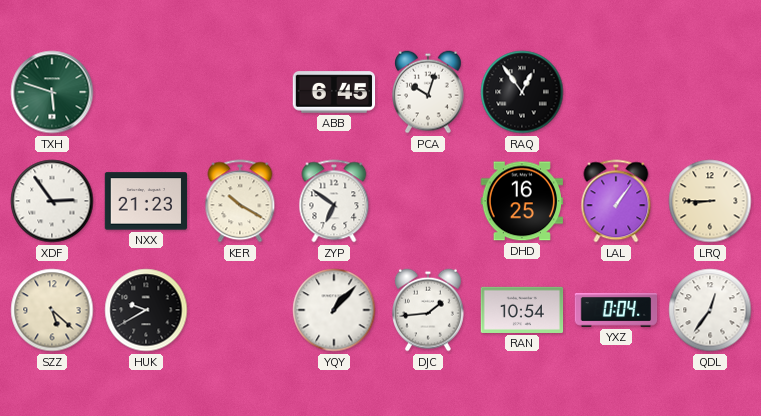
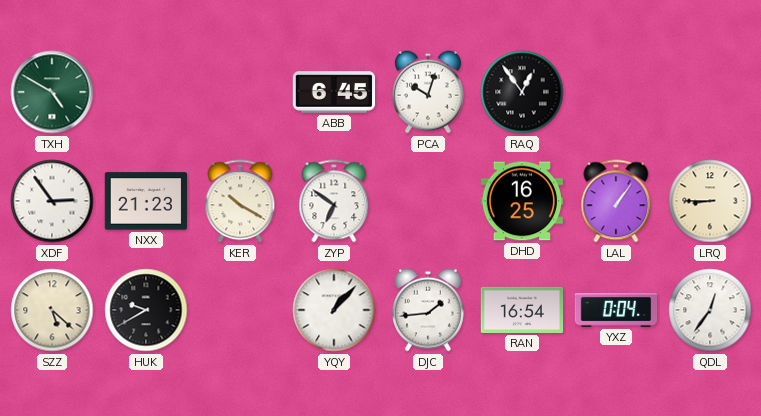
TXH: 5:48 -> 4:50 (52, 92)
RAN: 10:54 -> 16:54 (522, 310)
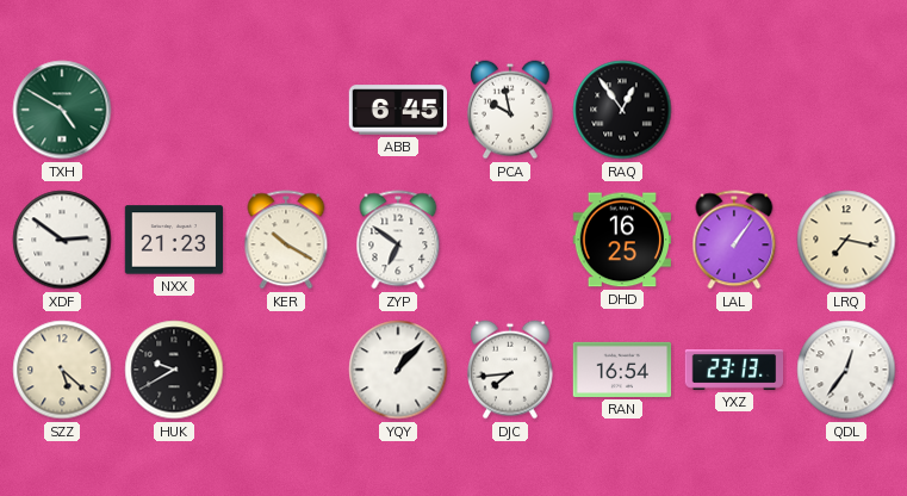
PCA: 10:03 -> 9:58 (511, 110)
XDF: 2:54 -> 2:51 (62, 240)
LRQ: 8:45 -> 7:17 (846, 240)
DJC: 1:44 -> 7:44 (511, 370)
YXZ: 0:04 -> 23:13 (734, 371)
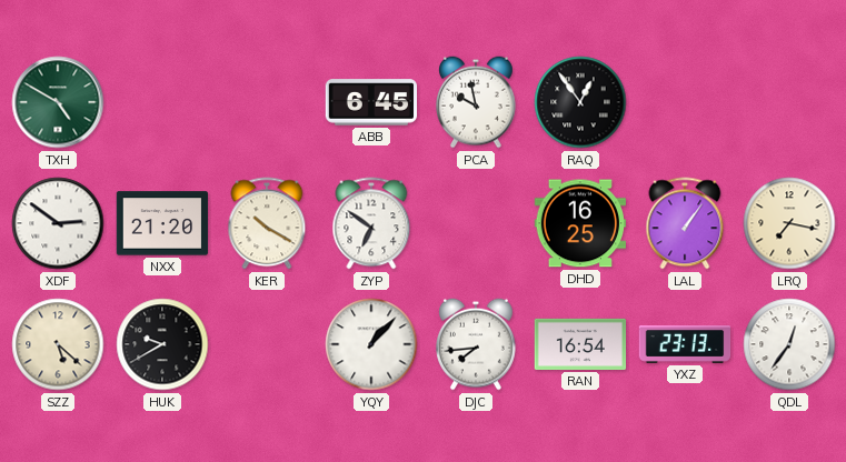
NXX: 21:23 -> 21:20 (162, 223)
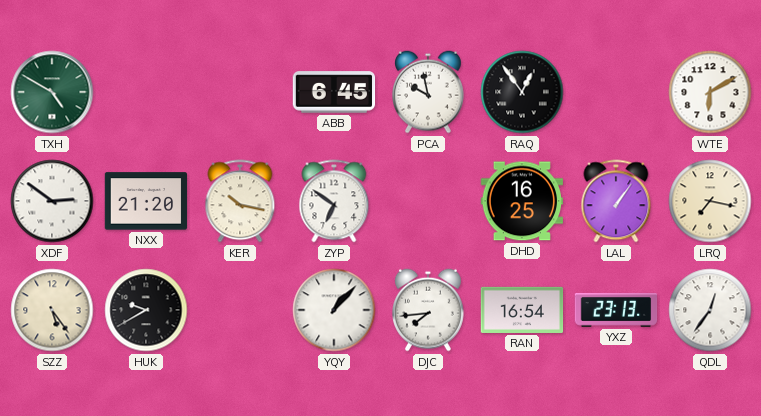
WTE: none -> 6:10 (710, 92)
KER: 10:20 -> 10:17 (240, 201)
SZZ: 5:22 -> 5:24 (52, 310)
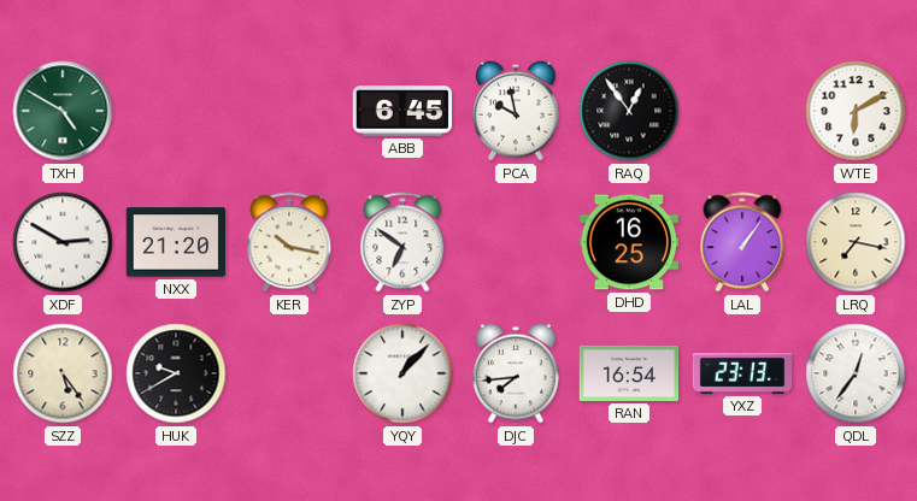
XDF: 2:51 -> 2:50 (63, 242)
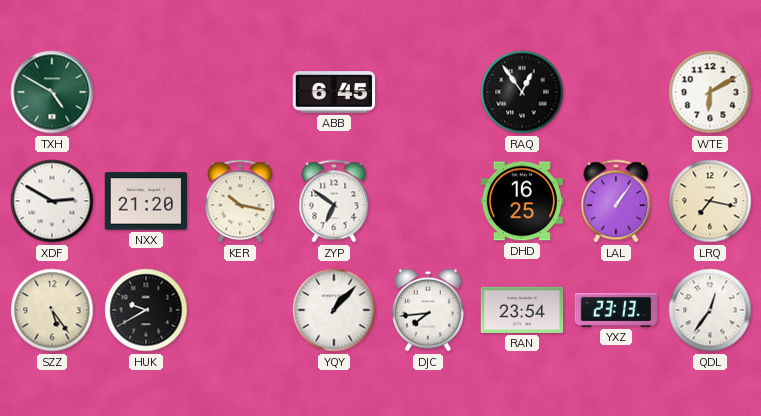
PCA: 9:58 -> none (517, 111)
RAN: 16:54 -> 23:54 (522, 310)
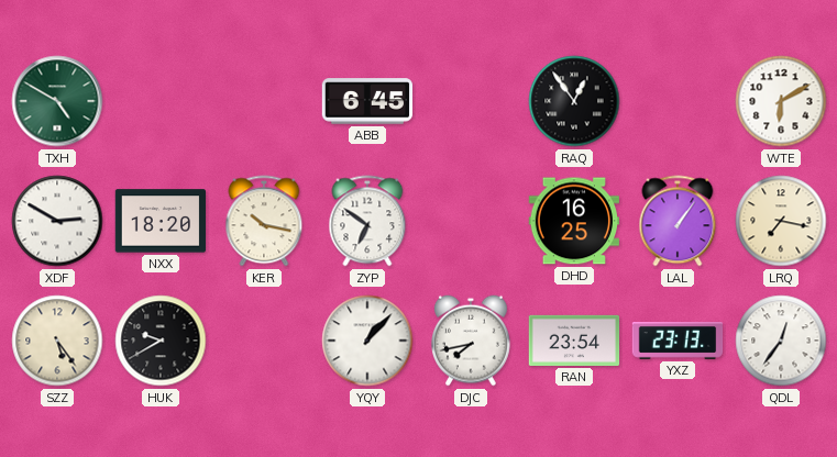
NXX: 21:20 -> 18:20 (161, 221)
DJC: 7:44 -> 7:43 (472, 341)
